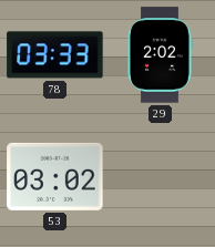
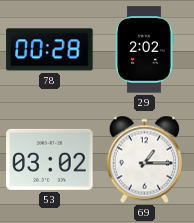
78: 03:33 -> 00:28 (50, 50)
69: none -> 1:15 (144, 160)
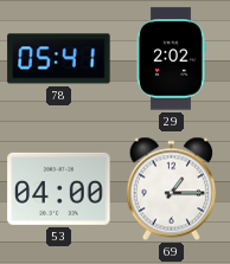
78: 00:28 -> 05:41 (59, 59)
53: 03:02 -> 04:00 (59, 188)
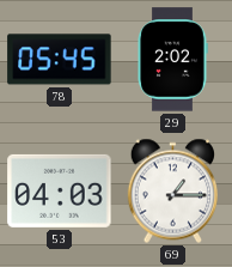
78: 05:41 -> 05:45 (60, 60)
53: 04:00 -> 04:03 (60, 190)
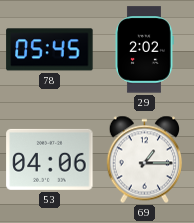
53: 04:03 -> 04:06 (50, 159)
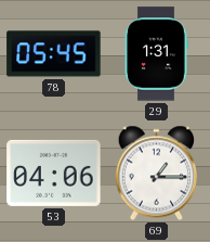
29: 2:02 -> 1:31 (156, 54)
